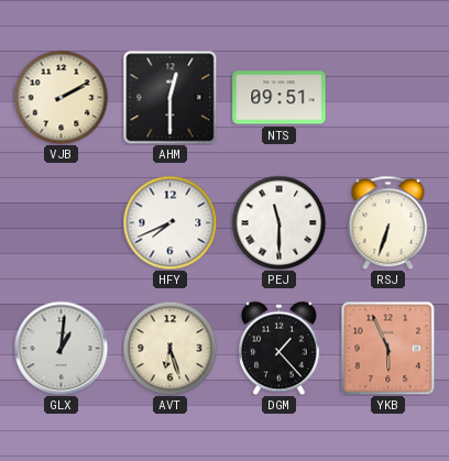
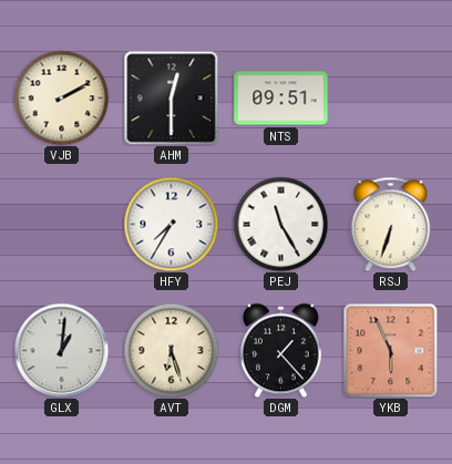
HFY: 7:41 -> 7:35 (171, 224)
PEJ: 11:30 -> 11:25 (280, 224)
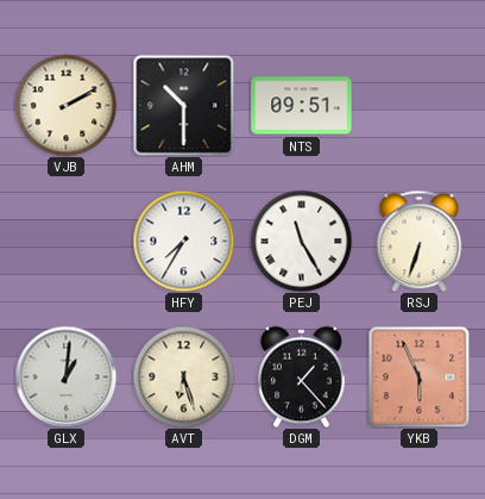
AHM: 12:30 -> 10:30 (183, 105)
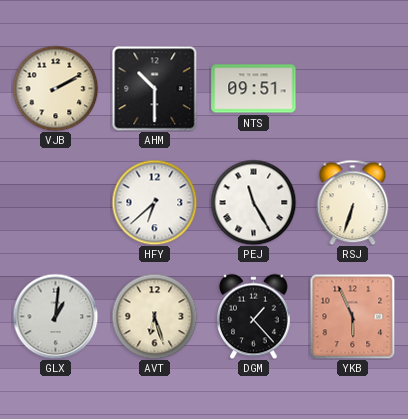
HFY: 7:35 -> 6:38 (154, 202)
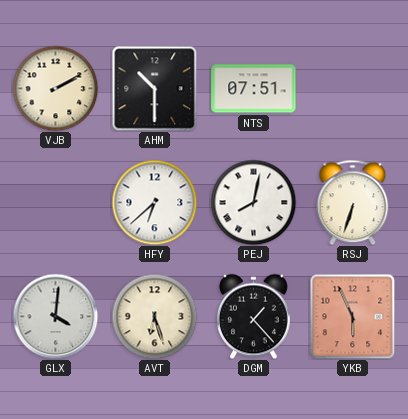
NTS: 09:51 -> 07:51 (254, 89)
PEJ: 11:25 -> 8:02 (253, 202)
GLX: 1:01 -> 4:01 (55, 316)
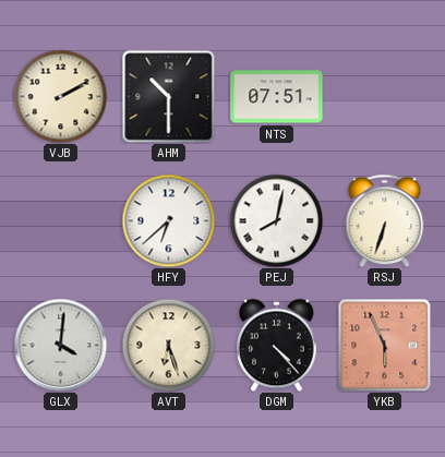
DGM: 1:23 -> 4:23 (277, 345)
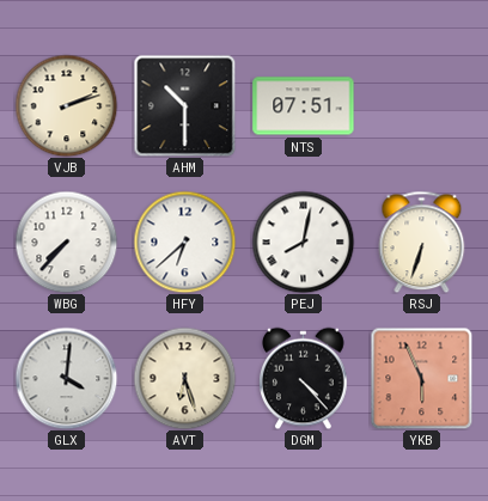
VJB: 2:10 -> 2:12 (66, 105)
WBG: none -> 7:37 (66, 242)
